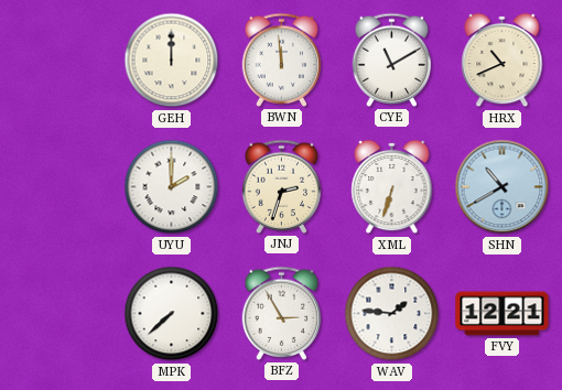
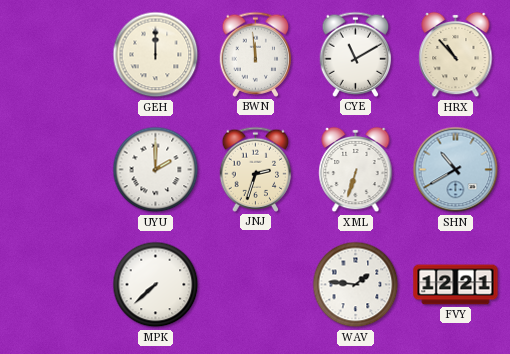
HRX: 10:41 -> 10:53 (456, 55)
BFZ: 2:55 -> none (282, 313)
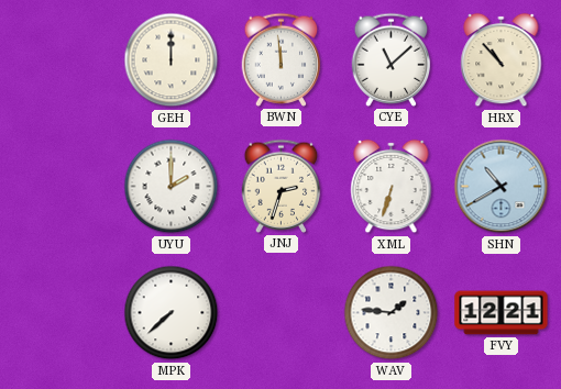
CYE: 11:10 -> 11:08 (392, 59)
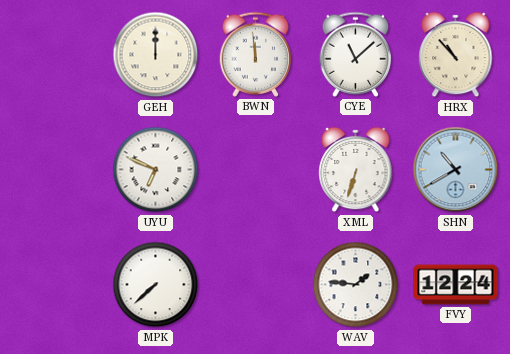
UYU: 2:00 -> 6:49 (156, 170)
JNJ: 2:33 -> none (282, 186)
FVY: 12:21 -> 12:24 (456, 285)
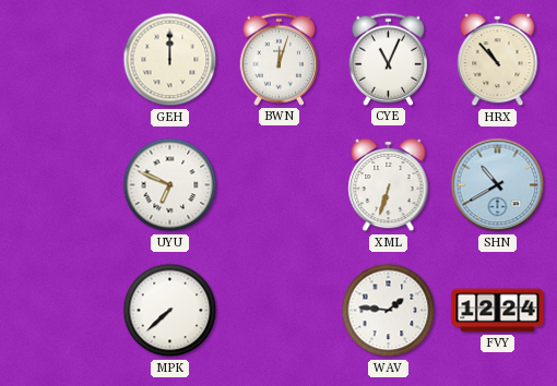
BWN: 11:59 -> 12:03 (280, 59)
CYE: 11:08 -> 11:04 (389, 59)
